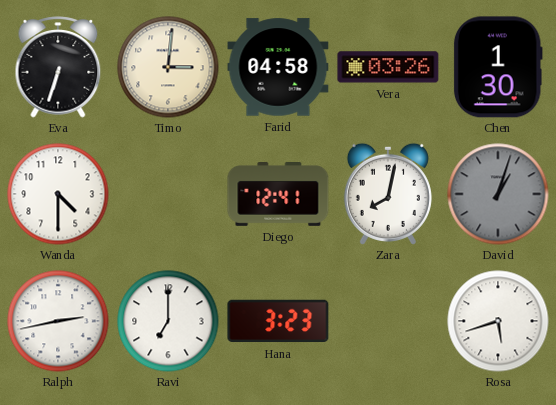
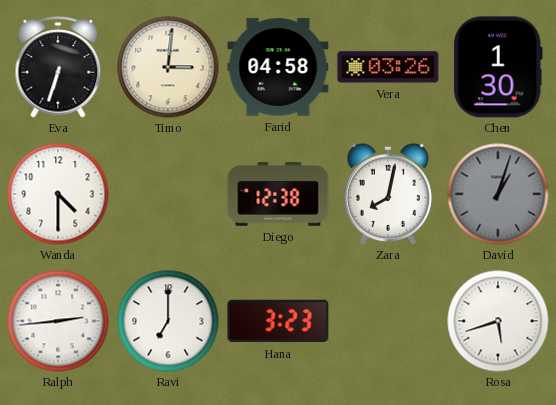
Diego: 12:41 -> 12:38 (278, 195)
Ralph: 2:43 -> 2:44 (58, 321)
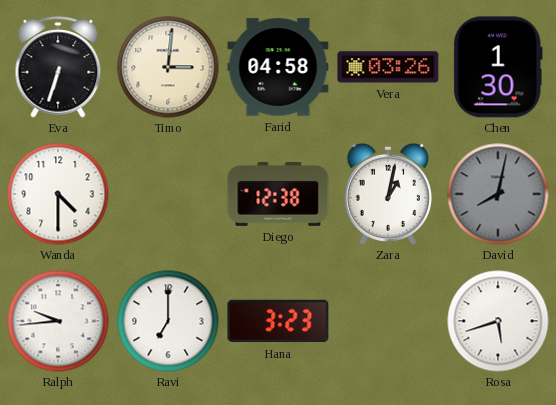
Zara: 8:02 -> 1:02 (388, 194)
David: 1:03 -> 8:02 (498, 194)
Ralph: 2:44 -> 9:44 (58, 321)
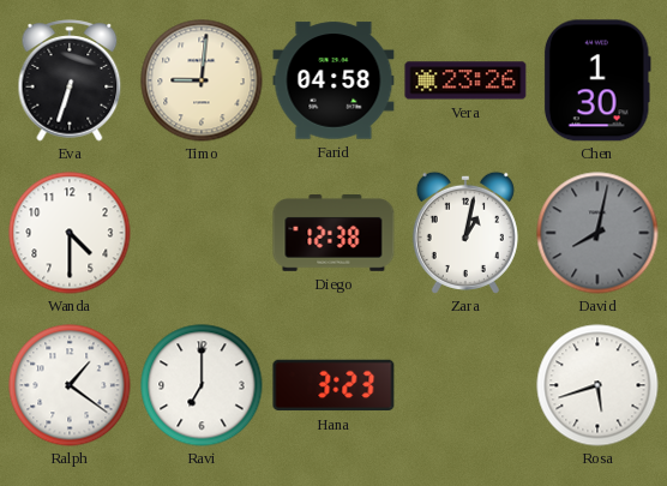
Timo: 3:01 -> 9:01 (202, 80)
Vera: 03:26 -> 23:26 (465, 80)
Ralph: 9:44 -> 1:21 (70, 385)
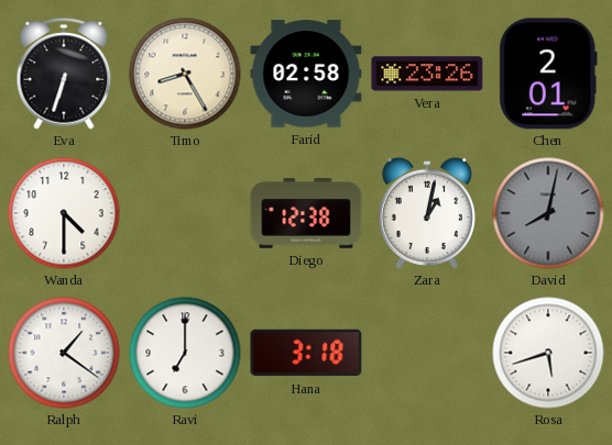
Timo: 9:01 -> 8:25 (185, 74)
Farid: 04:58 -> 02:58 (306, 74)
Chen: 1:30 -> 2:01 (548, 74)
Hana: 3:23 -> 3:18 (306, 353)
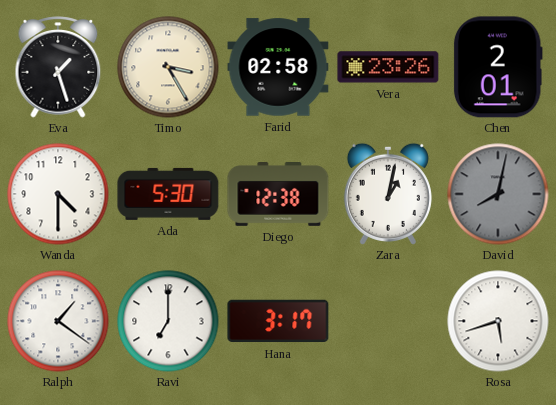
Eva: 6:33 -> 1:27 (58, 67)
Timo: 8:25 -> 3:25 (168, 67)
Ada: none -> 5:30 (168, 194)
Hana: 3:18 -> 3:17 (278, 321)
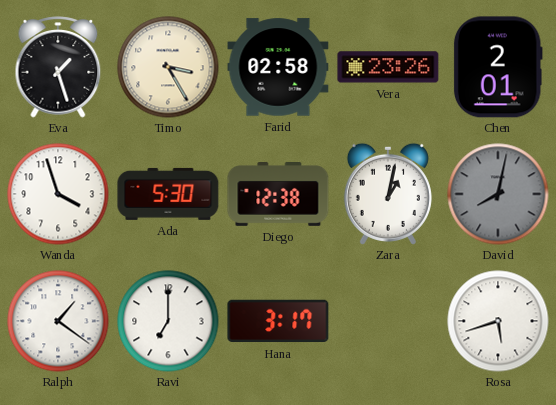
Wanda: 4:30 -> 3:57 (58, 194)
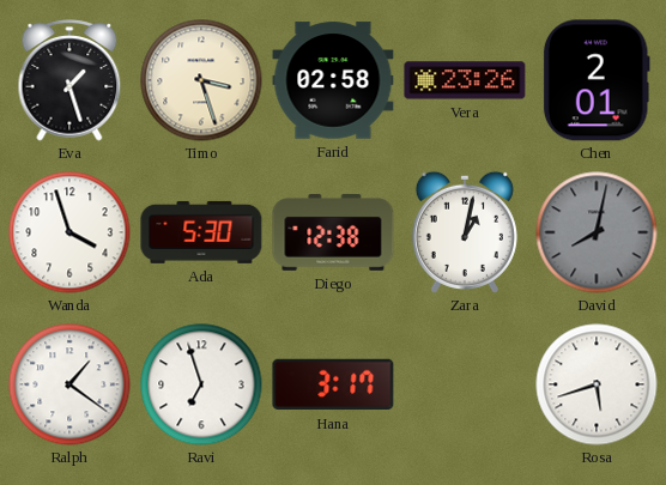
Timo: 3:25 -> 3:27 (201, 80)
Ravi: 7:00 -> 6:57 (201, 384)
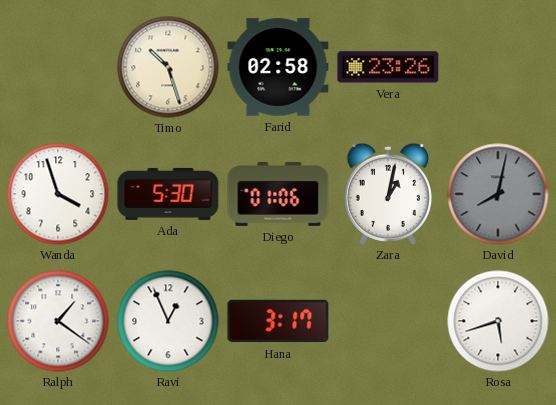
Eva: 1:27 -> none (69, 80)
Timo: 3:27 -> 10:27 (168, 67)
Chen: 2:01 -> none (597, 80)
Diego: 12:38 -> 01:06 (278, 195)
Ravi: 6:57 -> 12:56 (168, 321)
